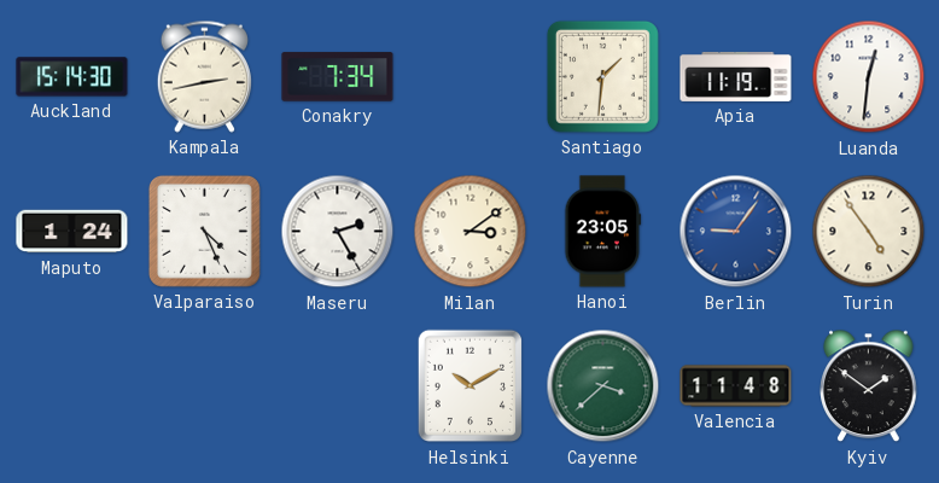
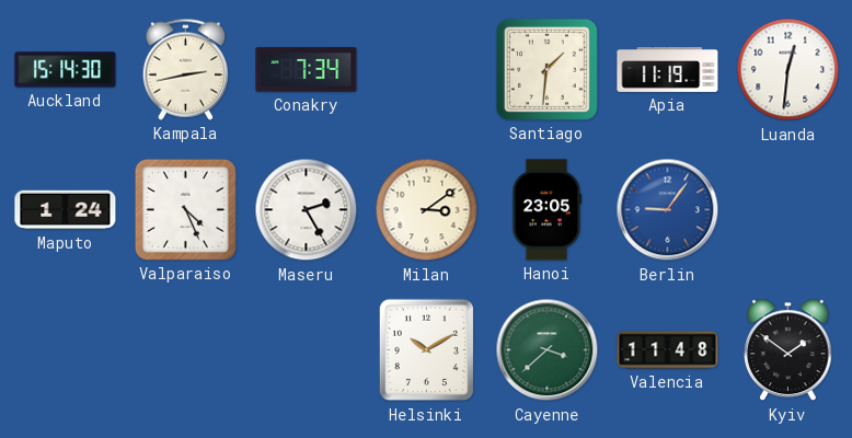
Turin: 4:54 -> none (869, 232)
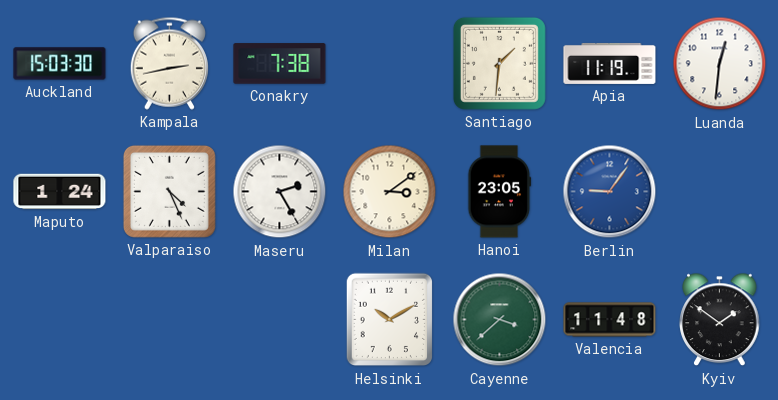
Auckland: 15:14 -> 15:03 (60, 64)
Conakry: 7:34 -> 7:38 (280, 64)
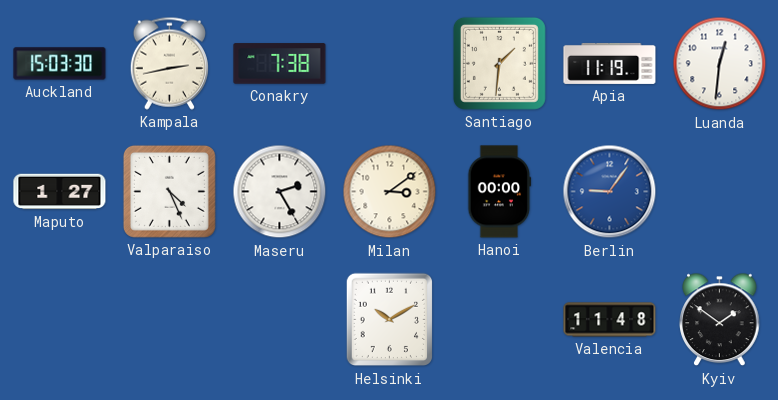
Maputo: 1:24 -> 1:27 (60, 192)
Hanoi: 23:05 -> 00:00 (500, 192)
Cayenne: 3:38 -> none (500, 320)
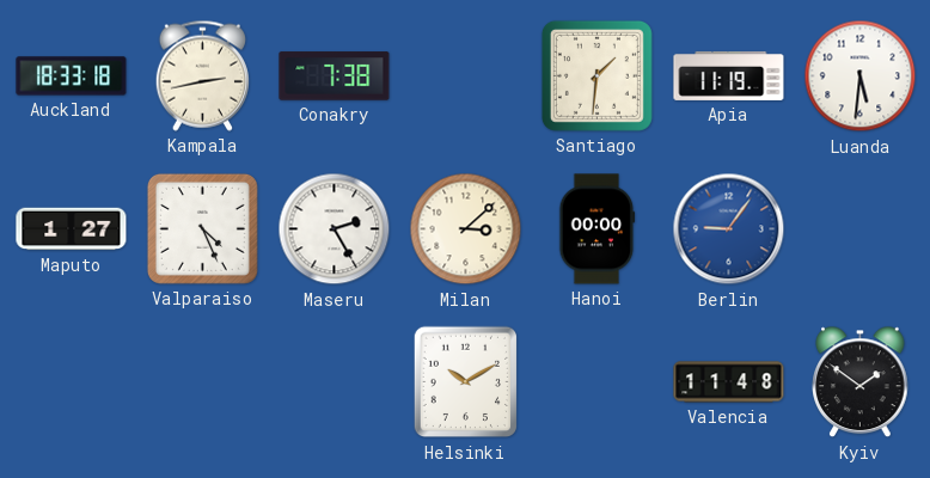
Auckland: 15:03 -> 18:33 (72, 76)
Luanda: 12:31 -> 5:31 (861, 76)
Milan: 3:09 -> 3:08 (466, 229)
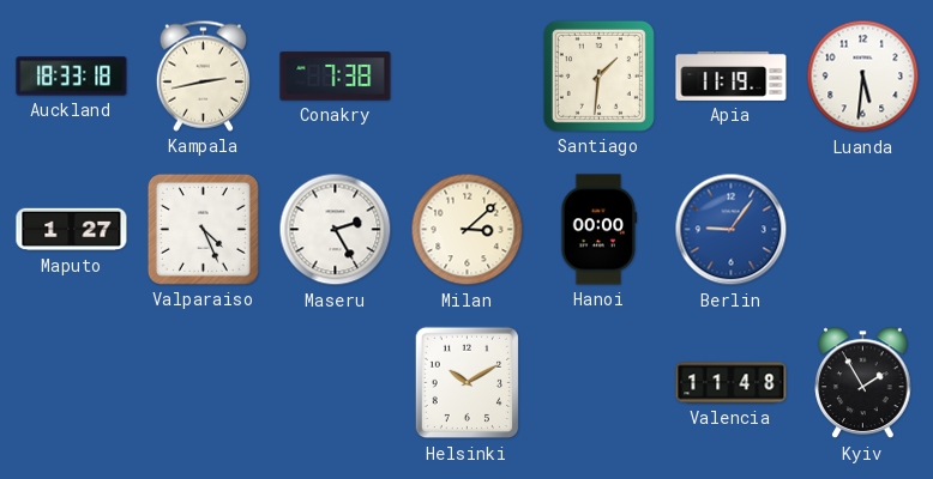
Kyiv: 1:51 -> 1:55 (863, 383)
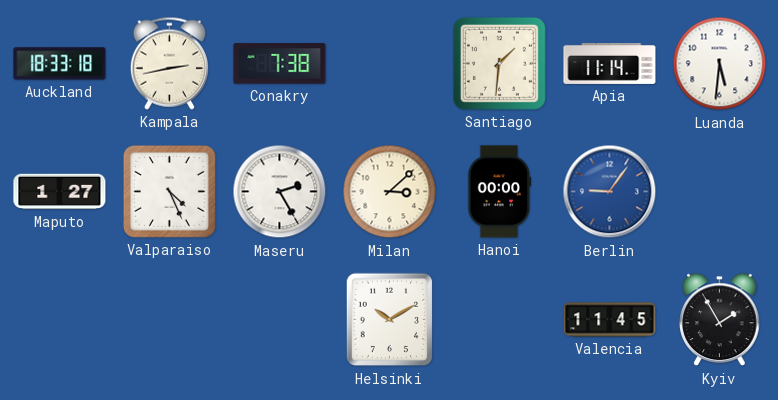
Apia: 11:19 -> 11:14 (610, 63)
Valencia: 11:48 -> 11:45 (610, 320)
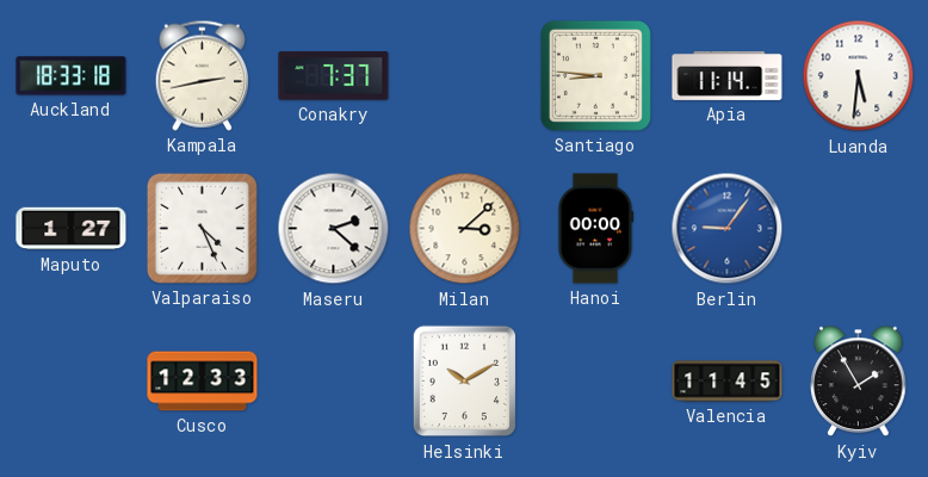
Conakry: 7:38 -> 7:37 (334, 76)
Santiago: 1:31 -> 8:46 (595, 75)
Maseru: 2:25 -> 2:22 (334, 229)
Cusco: none -> 12:33 (203, 382)
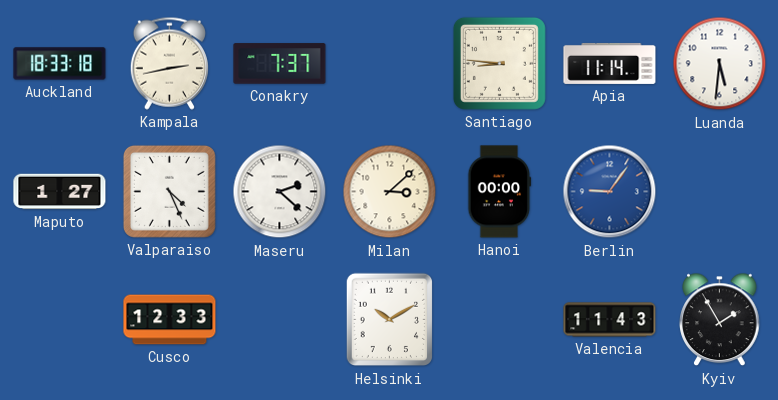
Valencia: 11:45 -> 11:43 (610, 320)
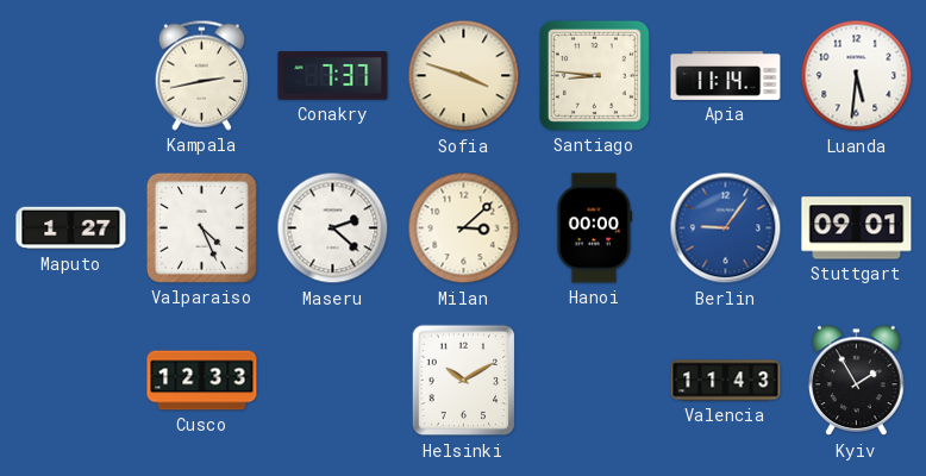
Auckland: 18:33 -> none (60, 64)
Sofia: none -> 3:48 (464, 76)
Stuttgart: none -> 09:01 (857, 228)
